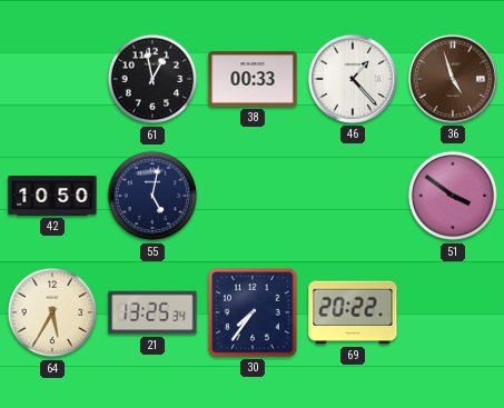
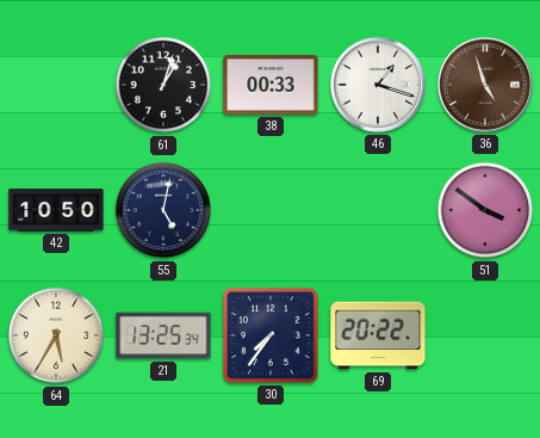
61: 12:58 -> 1:03 (163, 85)
46: 1:23 -> 1:18 (378, 85)
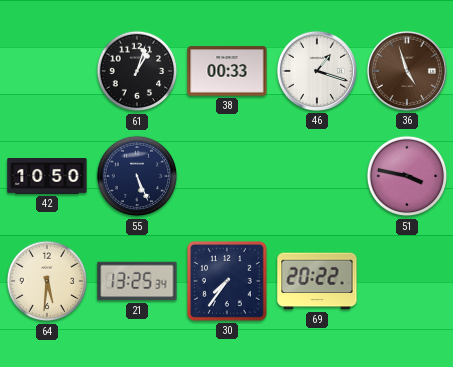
55: 5:02 -> 5:26 (137, 176)
51: 3:51 -> 3:47 (407, 176)
64: 5:35 -> 5:31 (47, 281)
